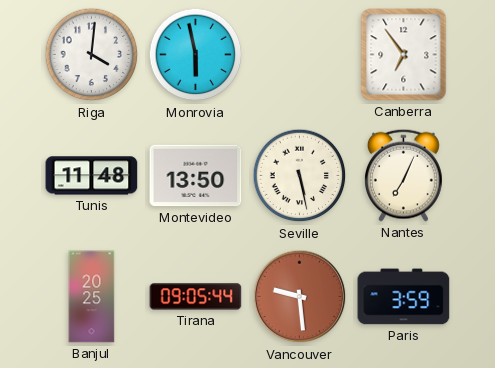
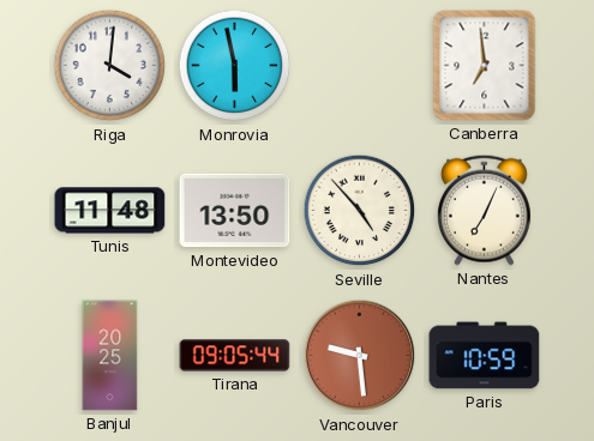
Canberra: 6:54 -> 6:59 (485, 66)
Seville: 5:28 -> 4:53 (360, 211)
Paris: 3:59 -> 10:59 (485, 356)
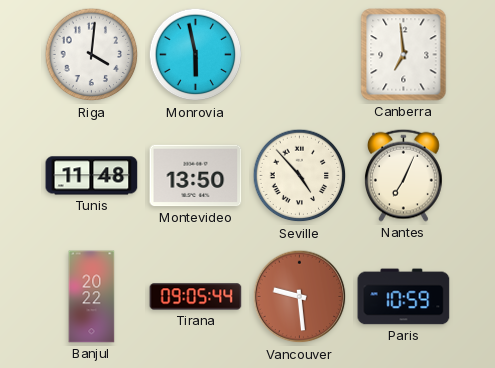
Banjul: 20:25 -> 20:22 (92, 297)
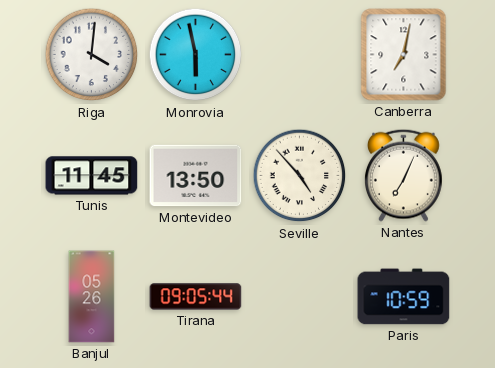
Canberra: 6:59 -> 7:02 (404, 55)
Tunis: 11:48 -> 11:45 (92, 176)
Banjul: 20:22 -> 05:26 (92, 297)
Vancouver: 9:29 -> none (300, 297)
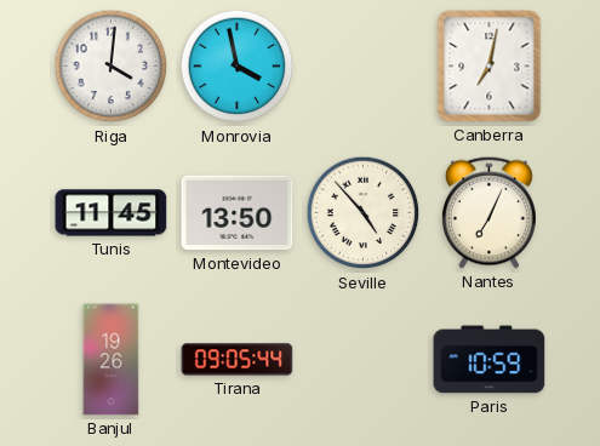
Monrovia: 5:58 -> 3:58 (238, 67)
Banjul: 05:26 -> 19:26 (112, 360)
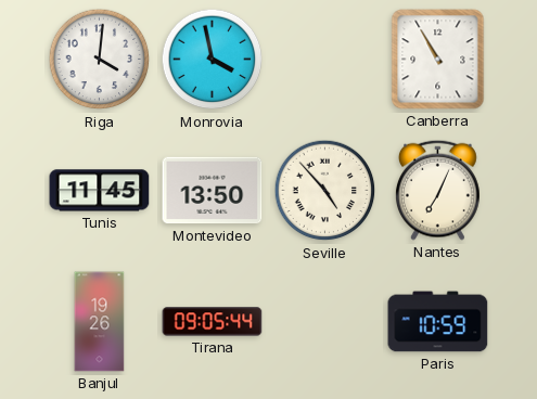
Canberra: 7:02 -> 10:55 (438, 60)
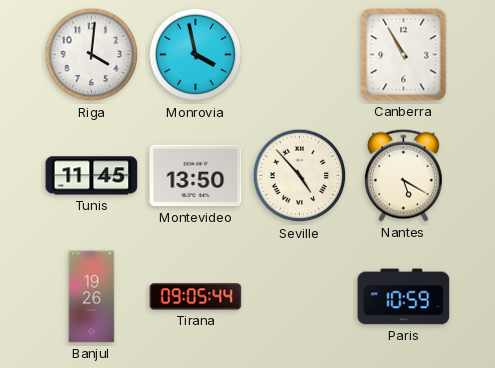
Nantes: 7:04 -> 5:20 (404, 175)
